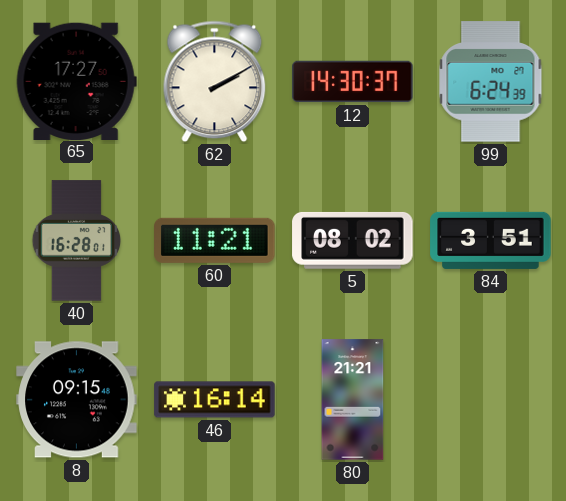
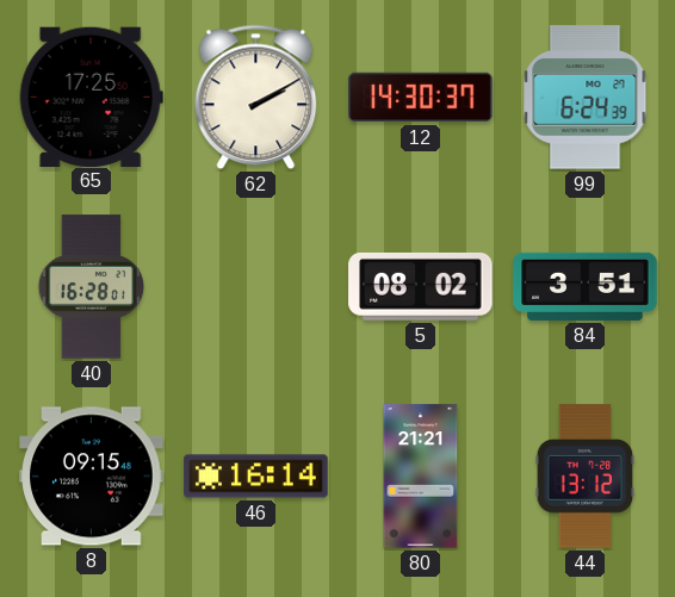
65: 17:27 -> 17:25 (91, 97)
60: 11:21 -> none (215, 240)
44: none -> 13:12 (586, 477)
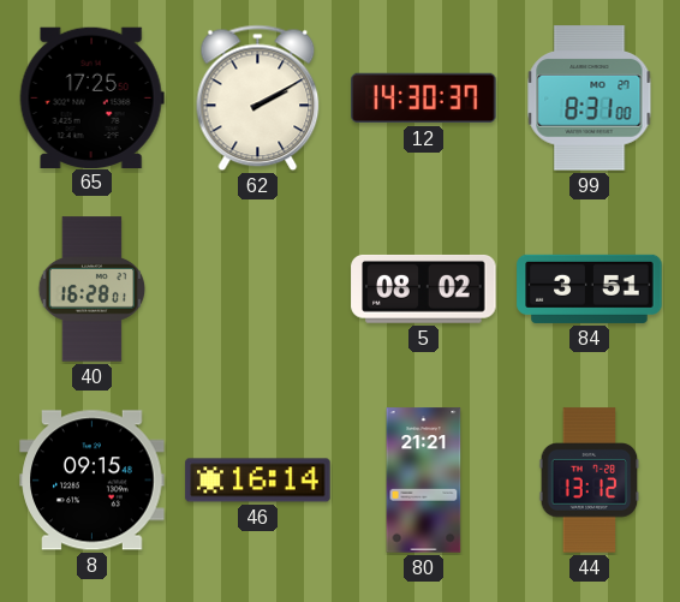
99: 6:24 -> 8:31 (590, 99)
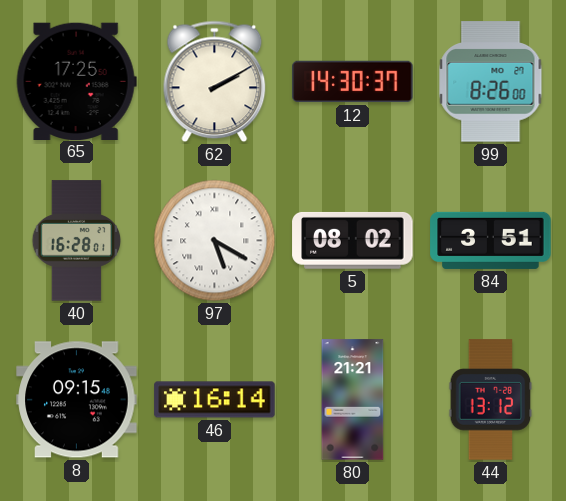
99: 8:31 -> 8:26 (491, 82)
97: none -> 5:20 (215, 241)
